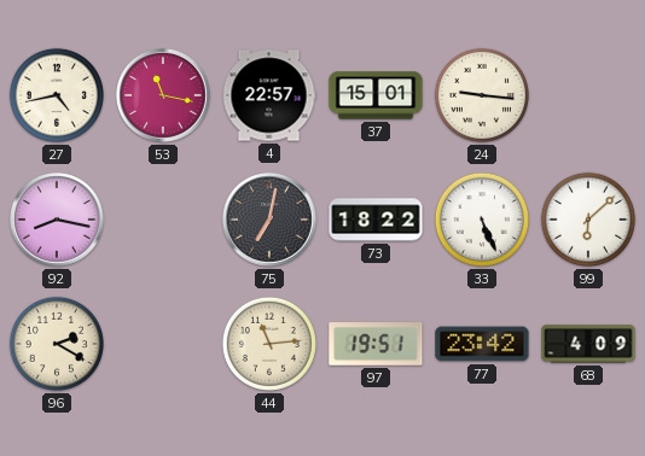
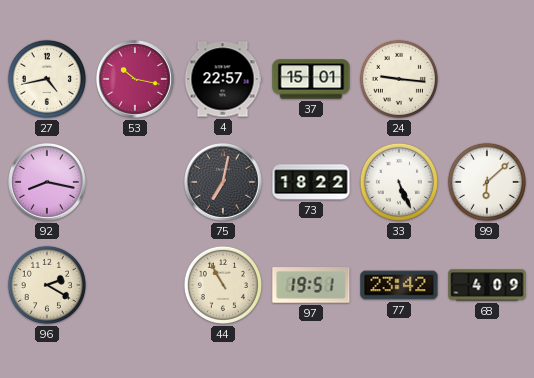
53: 11:17 -> 10:17 (136, 80)
44: 11:14 -> 10:55 (223, 285)
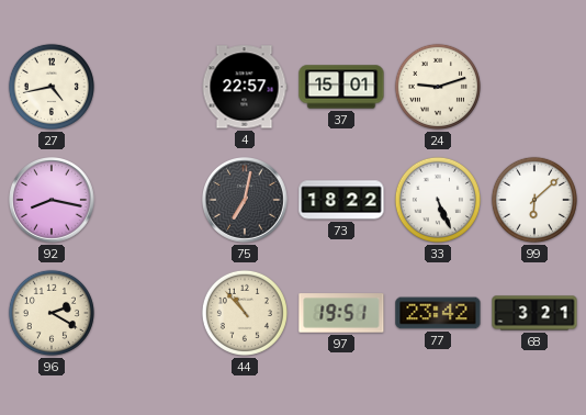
53: 10:17 -> none (136, 80)
24: 9:16 -> 9:12 (438, 87)
44: 10:55 -> 10:53 (245, 313)
68: 4:09 -> 3:21 (534, 313)
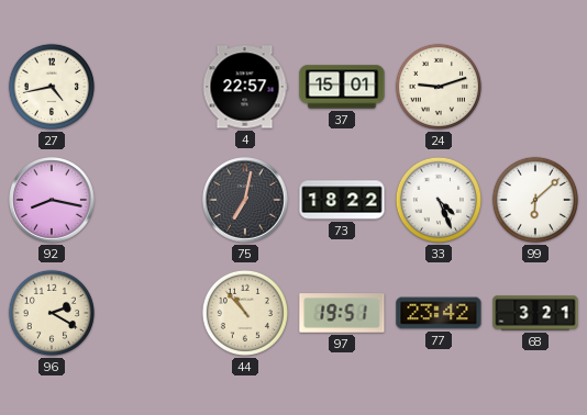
33: 5:26 -> 4:26 (439, 200)
